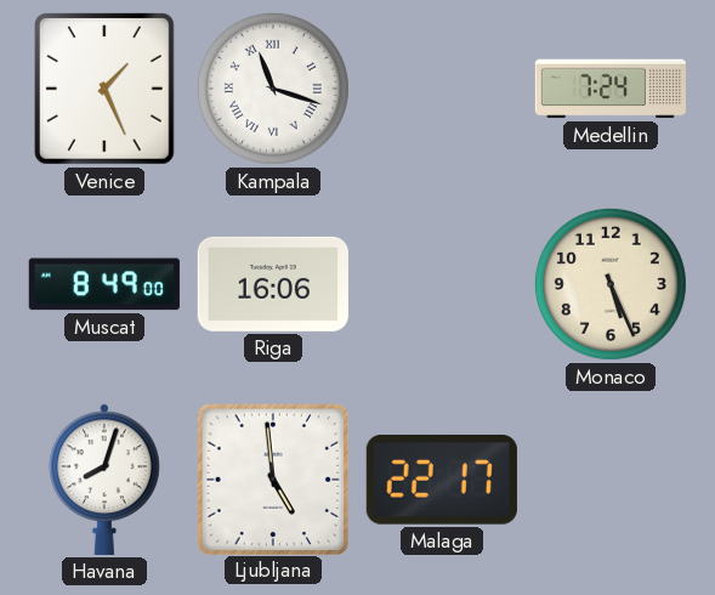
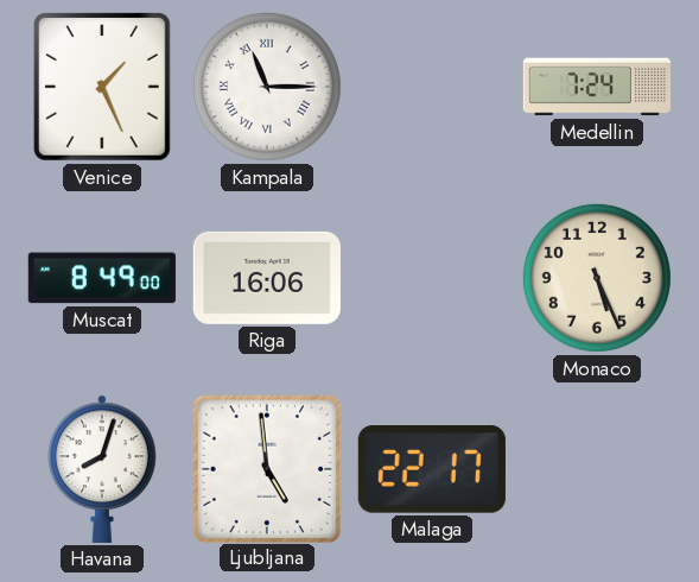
Kampala: 11:18 -> 11:15 (267, 87)
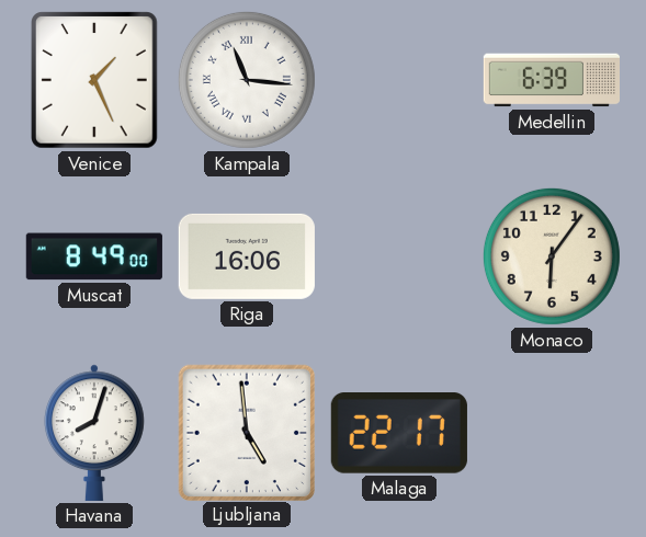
Kampala: 11:15 -> 11:16 (247, 80)
Medellin: 7:24 -> 6:39 (551, 80)
Monaco: 5:26 -> 6:06 (552, 256)
